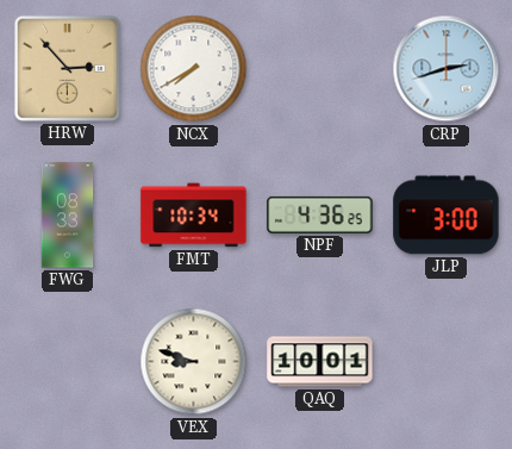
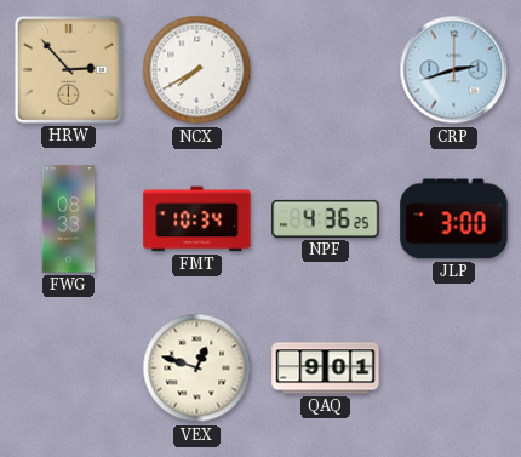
VEX: 8:48 -> 12:48 (197, 369)
QAQ: 10:01 -> 9:01 (326, 369)
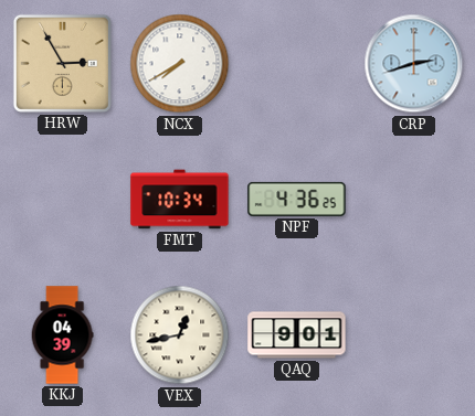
HRW: 2:53 -> 2:55 (62, 63)
FWG: 08:33 -> none (69, 219)
JLP: 3:00 -> none (454, 219)
KKJ: none -> 04:39 (62, 335)
VEX: 12:48 -> 12:43 (180, 335)
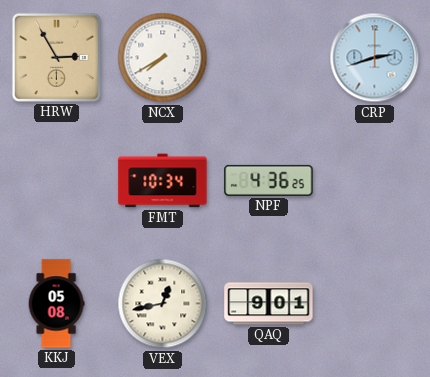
KKJ: 04:39 -> 05:08 (56, 304)
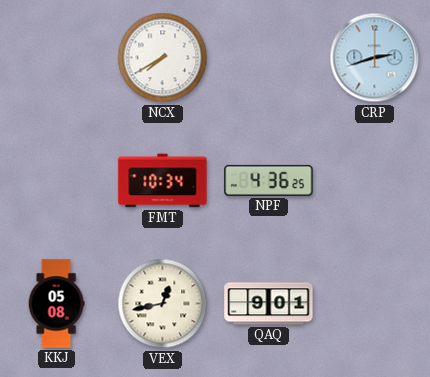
HRW: 2:55 -> none (56, 57)
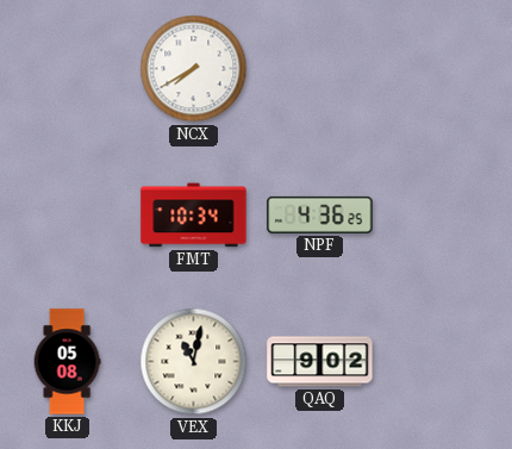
CRP: 2:42 -> none (375, 58)
VEX: 12:43 -> 11:02 (194, 362)
QAQ: 9:01 -> 9:02 (320, 362)
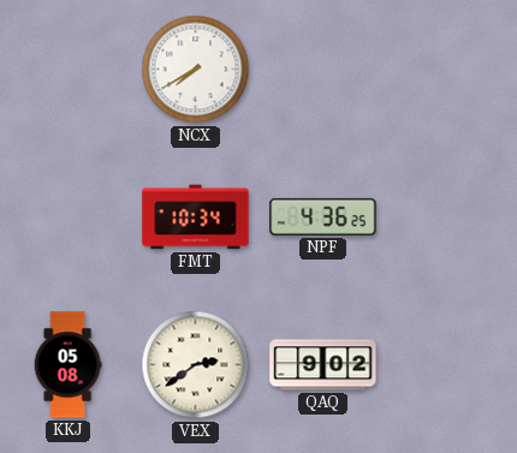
VEX: 11:02 -> 2:39 (196, 365)
